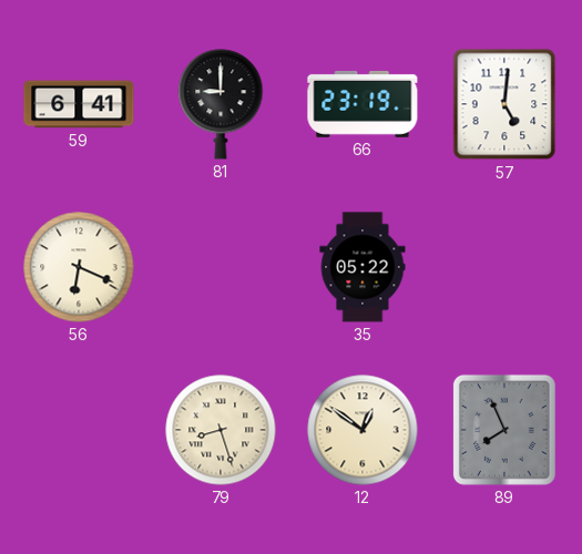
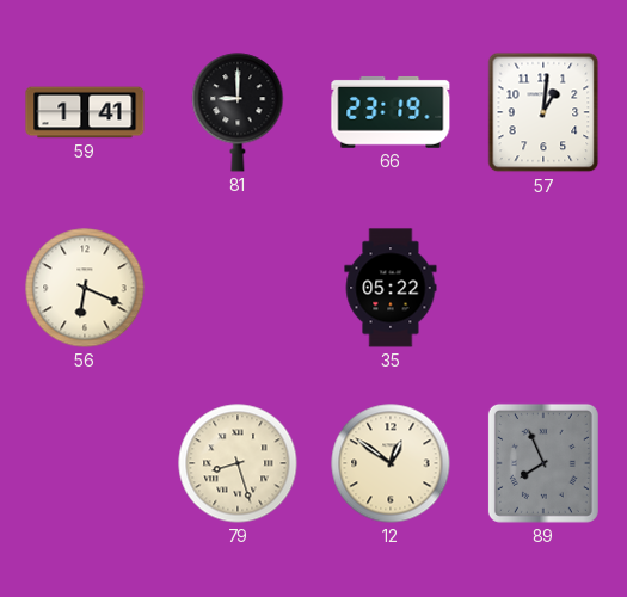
59: 6:41 -> 1:41 (85, 112)
57: 5:01 -> 1:01 (543, 112)
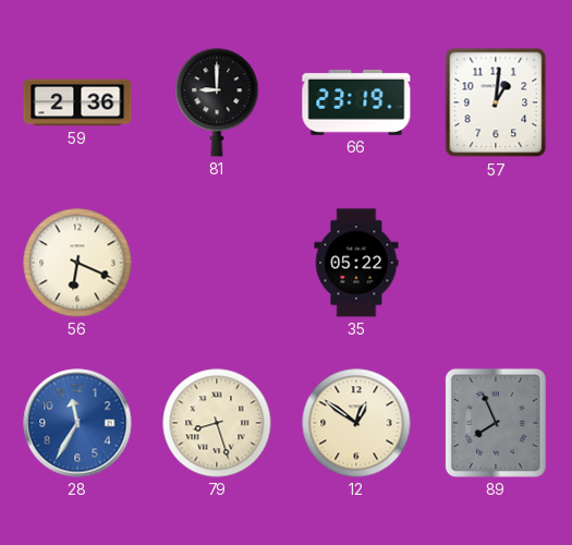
59: 1:41 -> 2:36 (77, 102)
28: none -> 11:35 (77, 423)
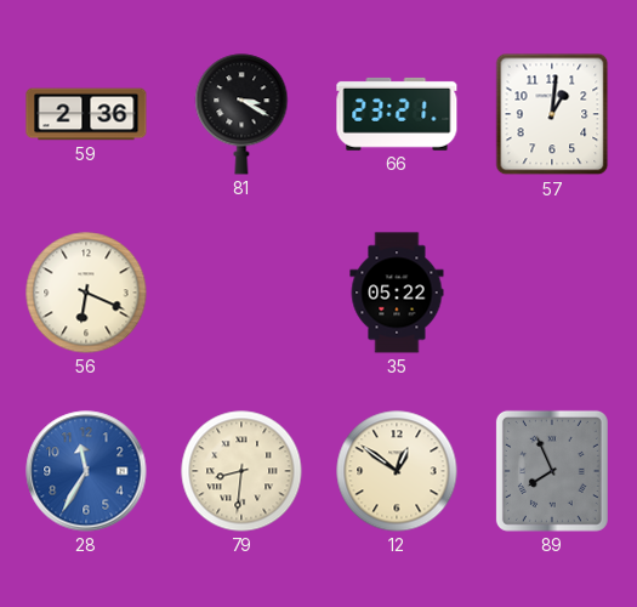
81: 9:00 -> 3:20 (241, 114)
66: 23:19 -> 23:21 (397, 114)
79: 8:27 -> 8:31 (241, 471)
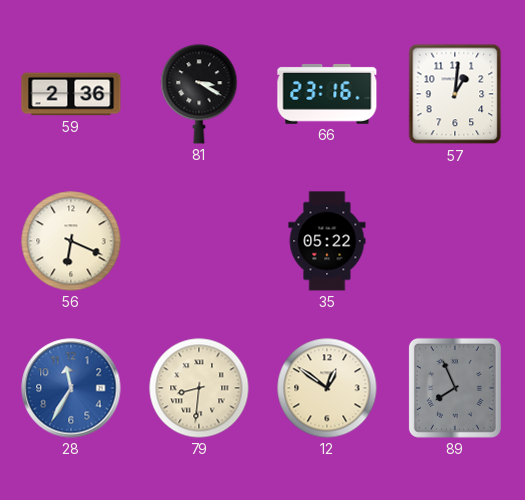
66: 23:21 -> 23:16 (327, 94)
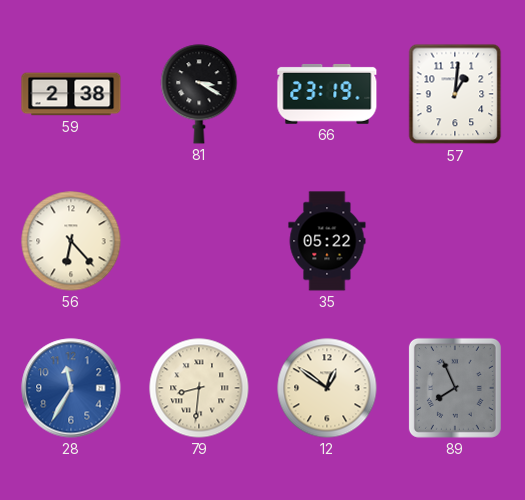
59: 2:36 -> 2:38 (71, 94)
66: 23:16 -> 23:19 (327, 94)
56: 6:19 -> 6:23 (71, 241)
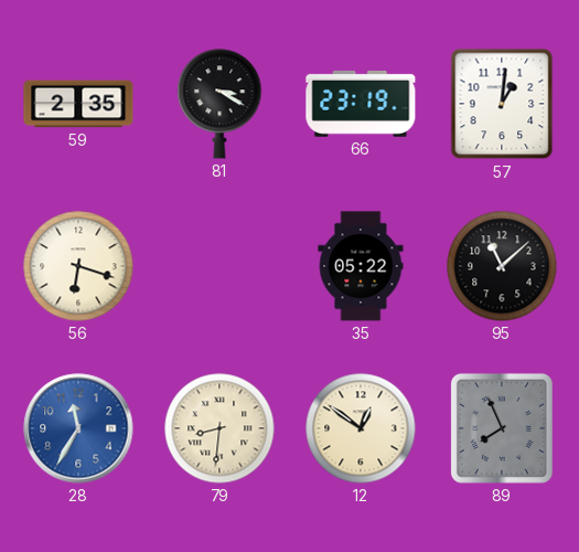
59: 2:38 -> 2:35 (78, 104)
56: 6:23 -> 6:18 (78, 266)
95: none -> 11:08 (502, 266)
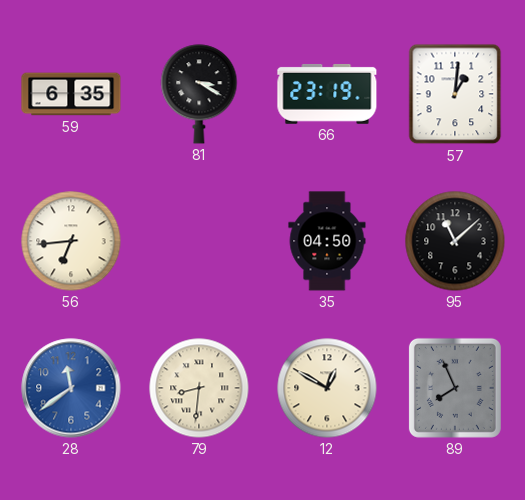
59: 2:35 -> 6:35 (71, 94)
56: 6:18 -> 6:44 (71, 241)
35: 05:22 -> 04:50 (327, 241)
28: 11:35 -> 11:39 (71, 388)
12: 12:51 -> 12:50 (327, 388)
